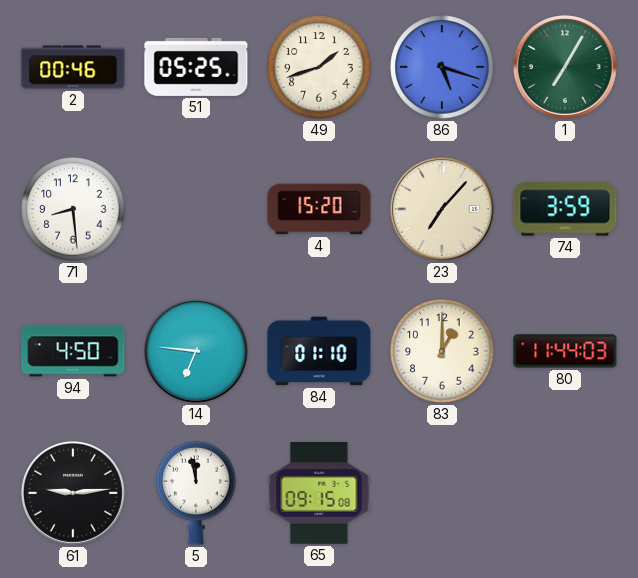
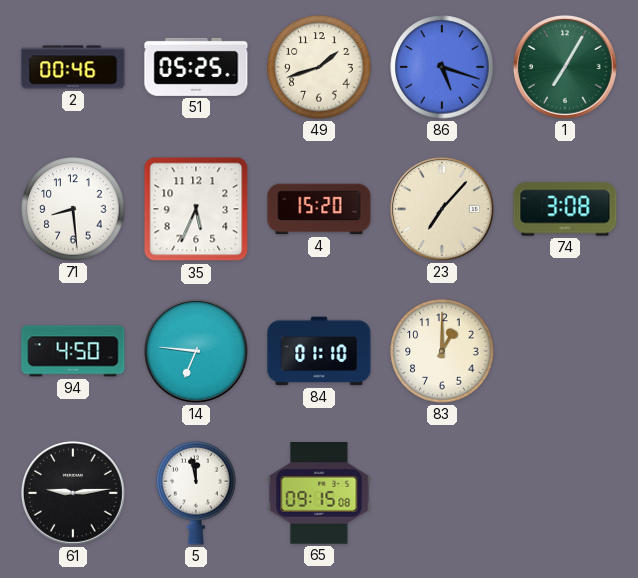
35: none -> 5:34 (196, 209)
74: 3:59 -> 3:08 (565, 209)
80: 11:44 -> none (565, 351)
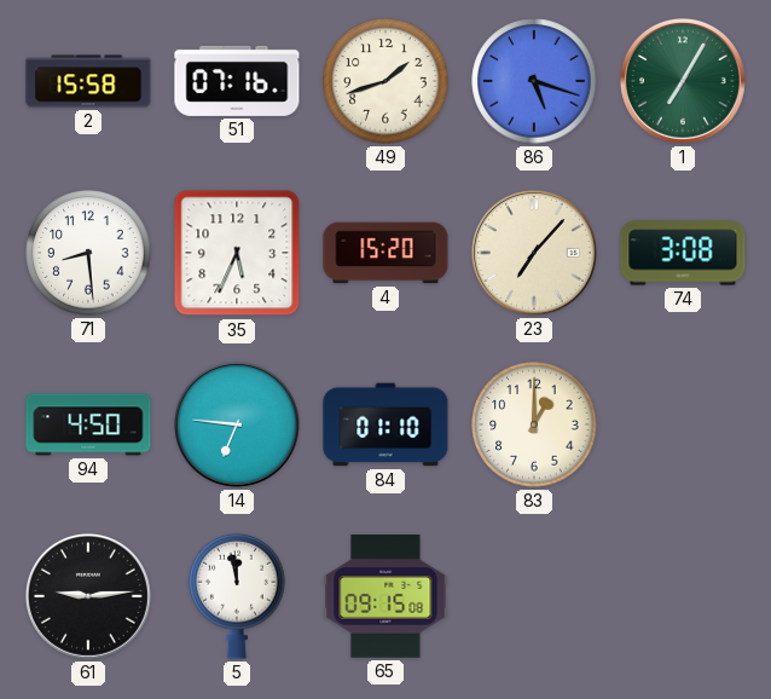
2: 00:46 -> 15:58 (88, 81)
51: 05:25 -> 07:16 (237, 81)
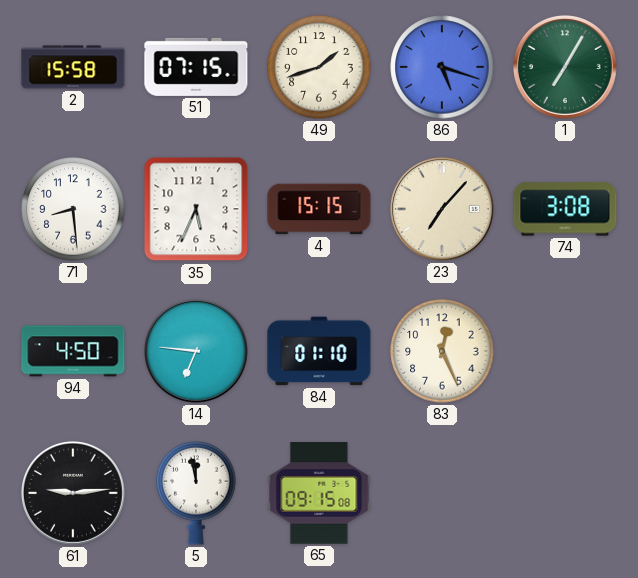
51: 07:16 -> 07:15 (196, 67)
4: 15:20 -> 15:15 (319, 209)
83: 1:00 -> 12:26 (442, 351)
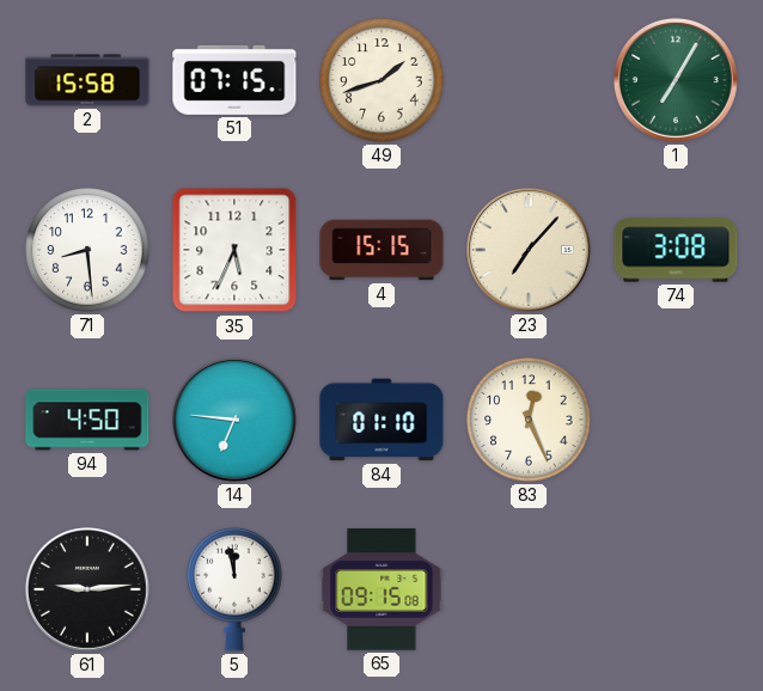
86: 5:18 -> none (442, 67)
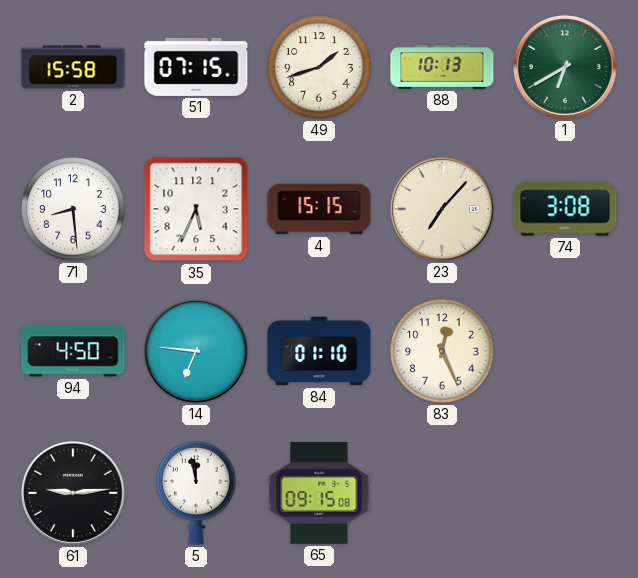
88: none -> 10:13 (442, 67)
1: 7:05 -> 6:40 (565, 67)
